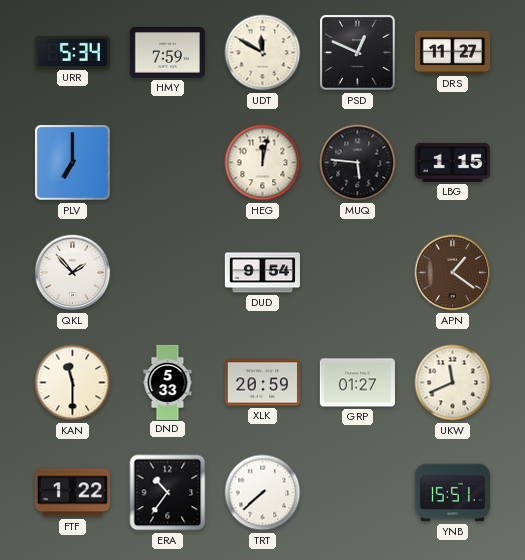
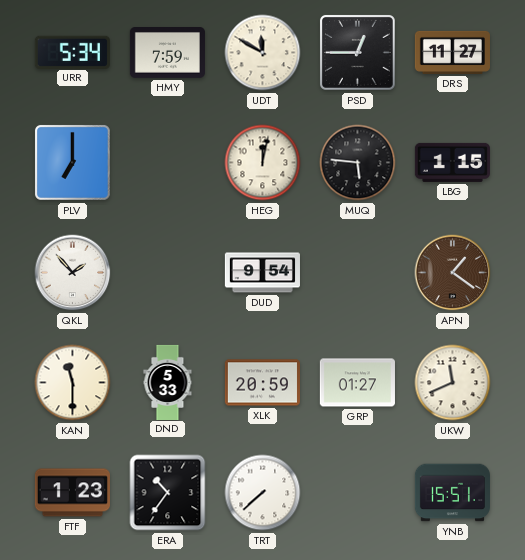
PSD: 12:49 -> 12:45 (357, 52)
FTF: 1:22 -> 1:23 (72, 493)
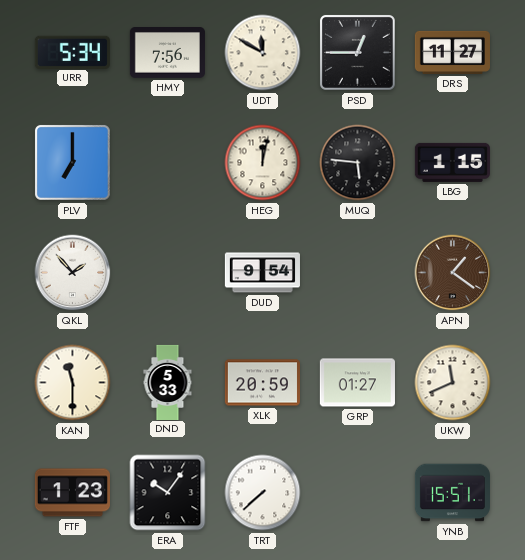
HMY: 7:59 -> 7:56 (167, 53)
ERA: 10:36 -> 10:06 (168, 493)
